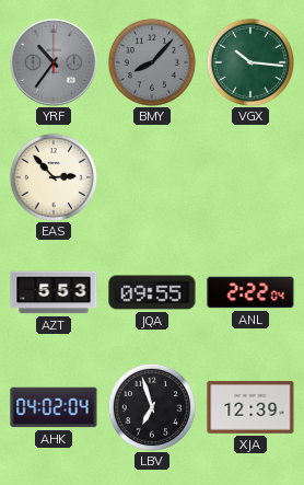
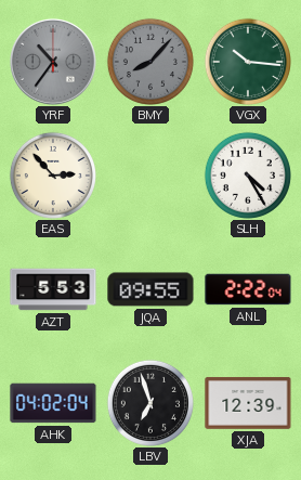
SLH: none -> 4:25 (248, 176)
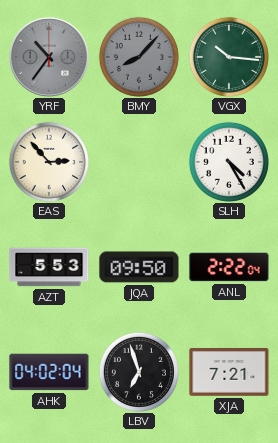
JQA: 09:55 -> 09:50 (139, 267)
XJA: 12:39 -> 7:21 (229, 372)
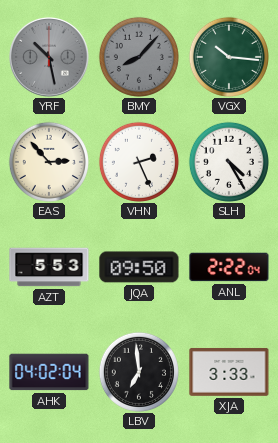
YRF: 10:36 -> 10:28 (50, 58)
VHN: none -> 2:26 (139, 162)
LBV: 6:57 -> 6:59 (139, 372)
XJA: 7:21 -> 3:33 (229, 372)
